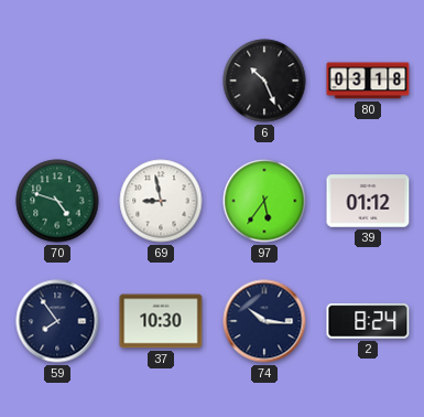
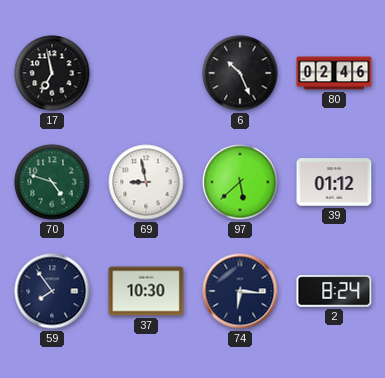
17: none -> 6:58 (52, 73)
80: 03:18 -> 02:46 (334, 73)
97: 5:36 -> 5:38 (240, 182)
74: 10:16 -> 6:16 (240, 291)
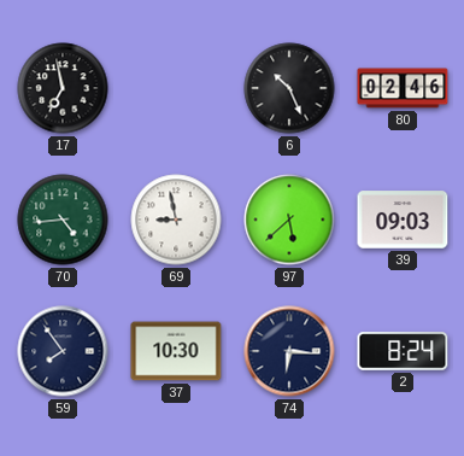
70: 4:48 -> 4:44 (63, 220)
39: 01:12 -> 09:03 (403, 220)
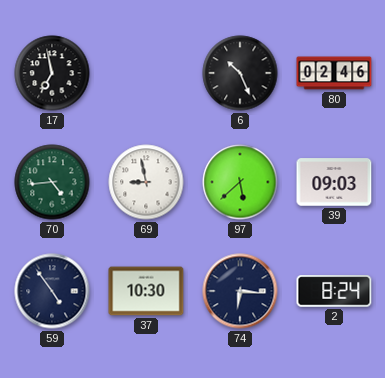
59: 7:54 -> 4:54 (52, 291)
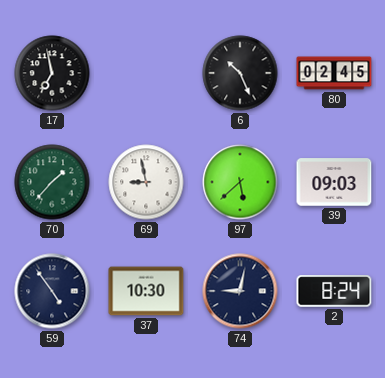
80: 02:46 -> 02:45 (334, 73)
70: 4:44 -> 1:37 (52, 182)
74: 6:16 -> 9:02 (240, 291)
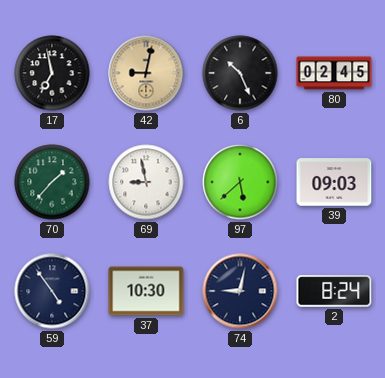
42: none -> 9:02 (146, 73)
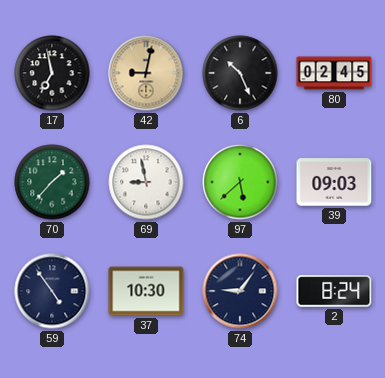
74: 9:02 -> 9:06 (240, 291)
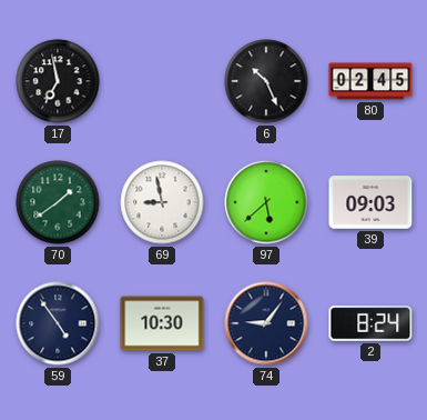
42: 9:02 -> none (146, 73)
70: 1:37 -> 1:39 (58, 202)
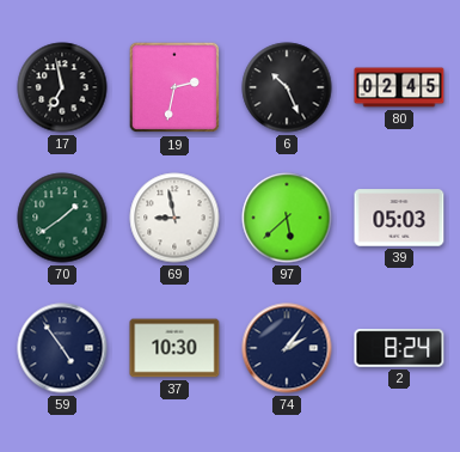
19: none -> 2:32 (174, 87)
39: 09:03 -> 05:03 (399, 218)
74: 9:06 -> 2:06 (287, 348)
